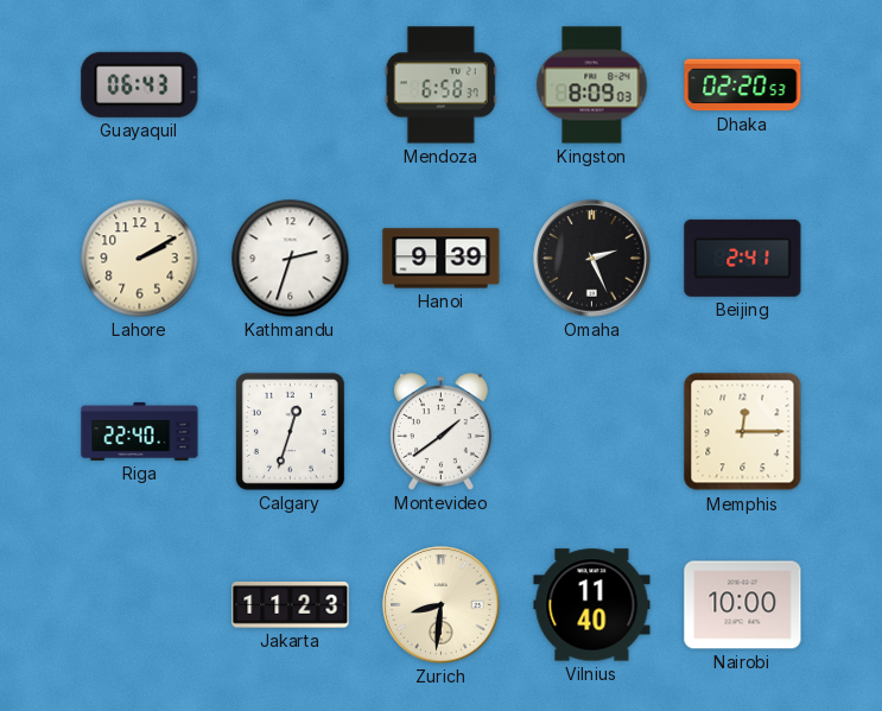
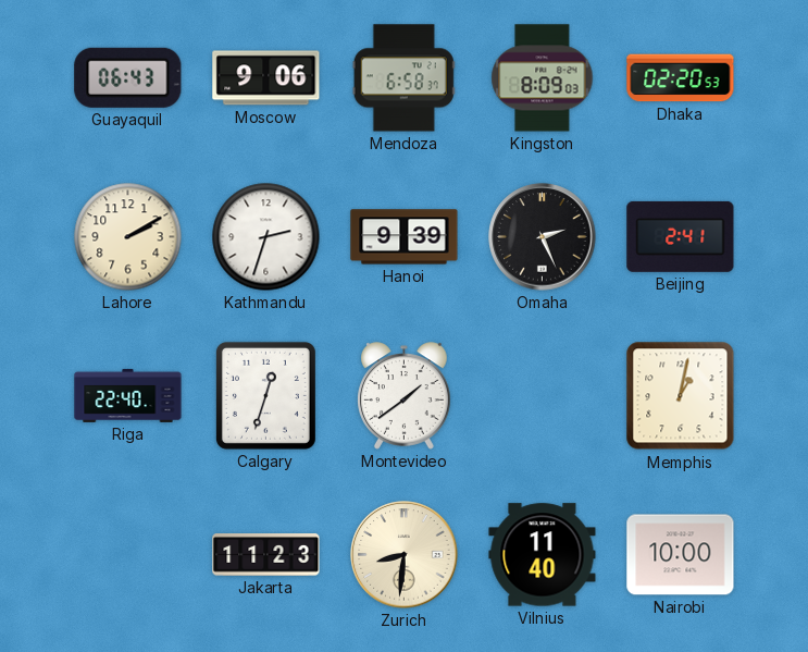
Moscow: none -> 9:06 (266, 78)
Memphis: 12:15 -> 1:02 (681, 396)
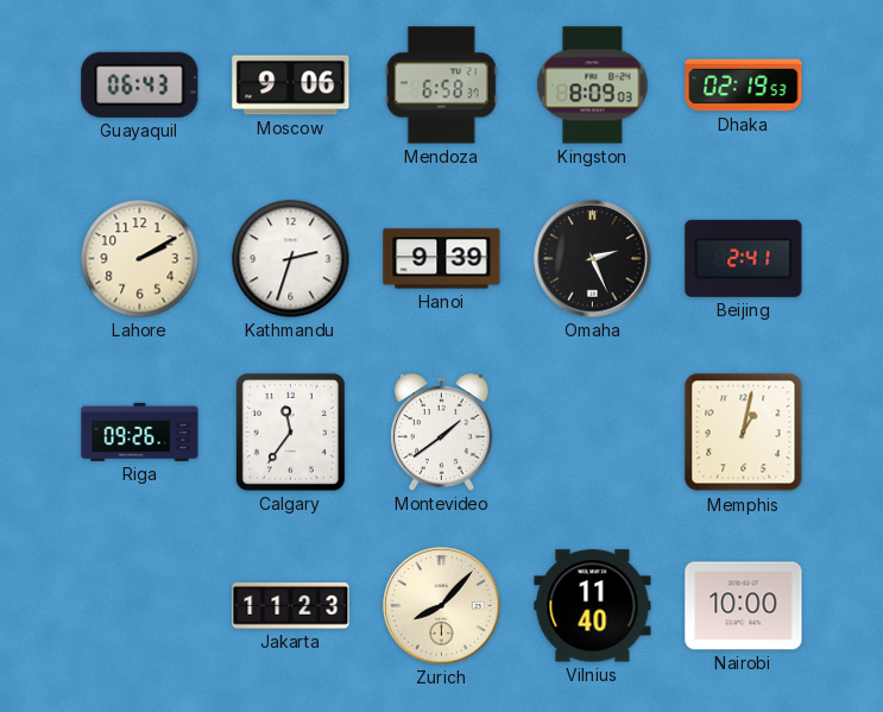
Dhaka: 02:20 -> 02:19 (744, 86)
Riga: 22:40 -> 09:26 (140, 431)
Calgary: 12:33 -> 11:36 (290, 431)
Zurich: 8:31 -> 8:07 (442, 606)
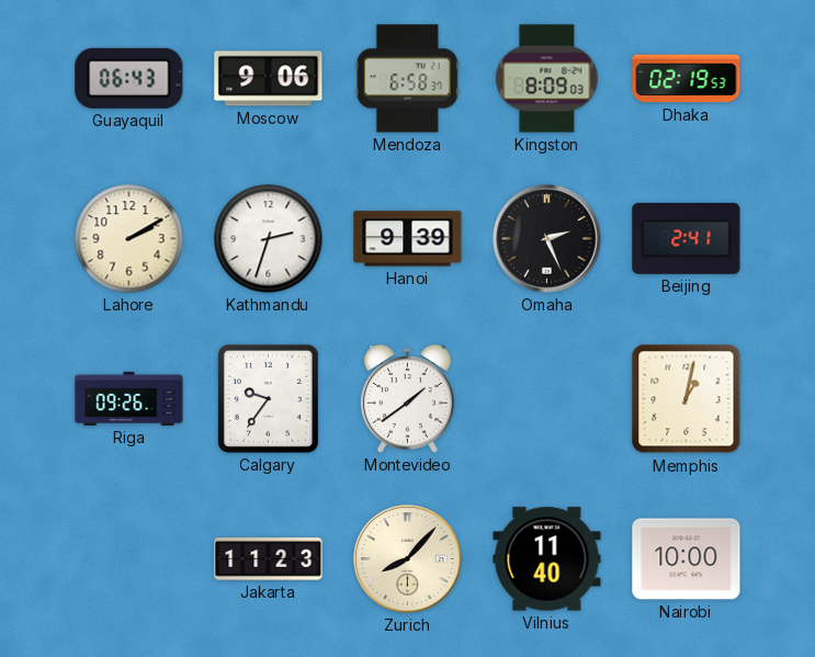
Calgary: 11:36 -> 9:36 (268, 398)
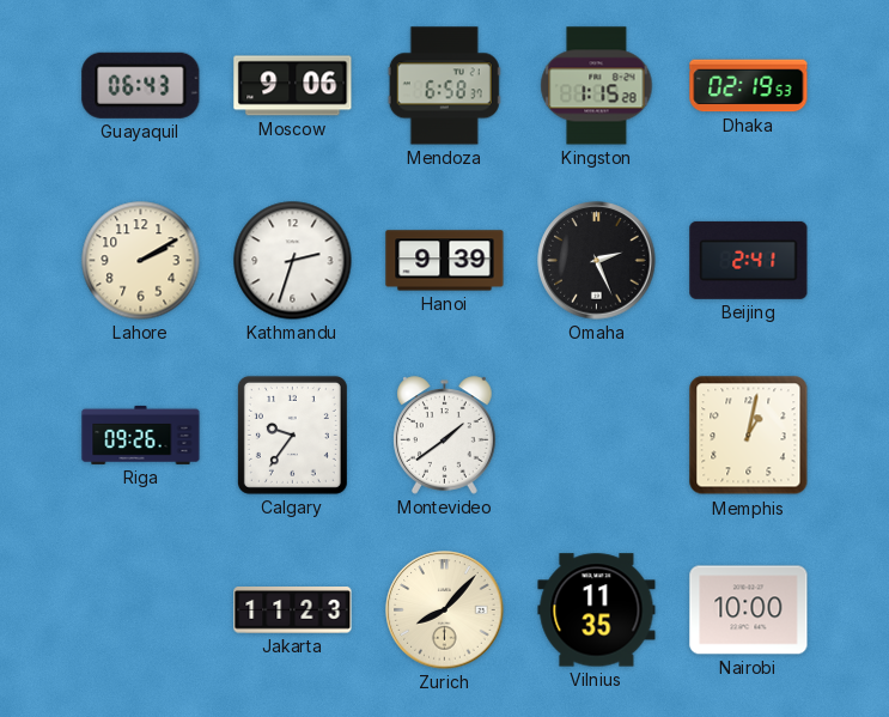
Kingston: 8:09 -> 1:15 (597, 86)
Vilnius: 11:40 -> 11:35 (597, 610)
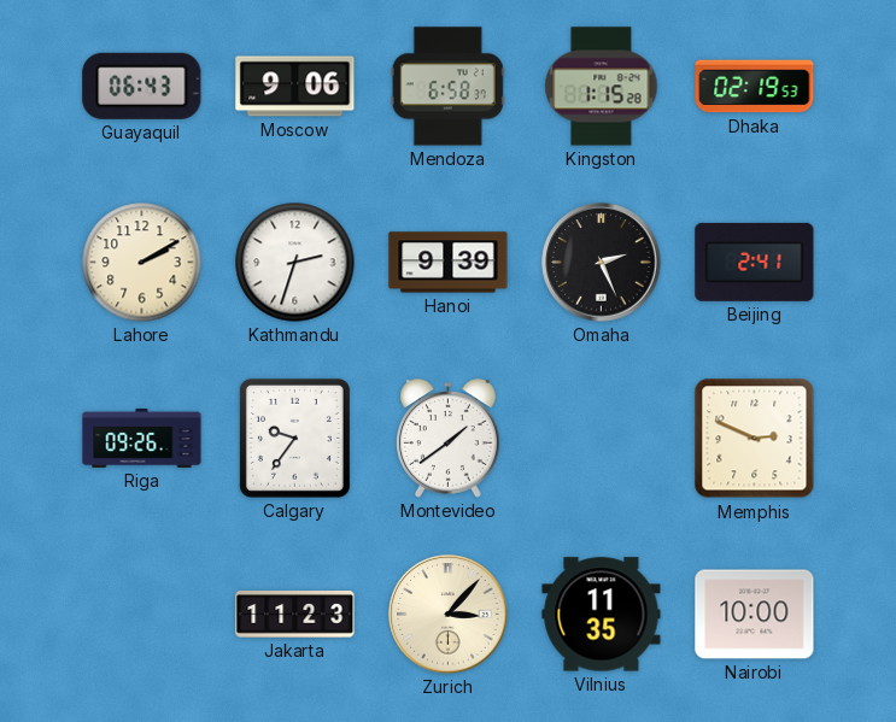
Memphis: 1:02 -> 2:49 (755, 439)
Zurich: 8:07 -> 3:07 (449, 615)
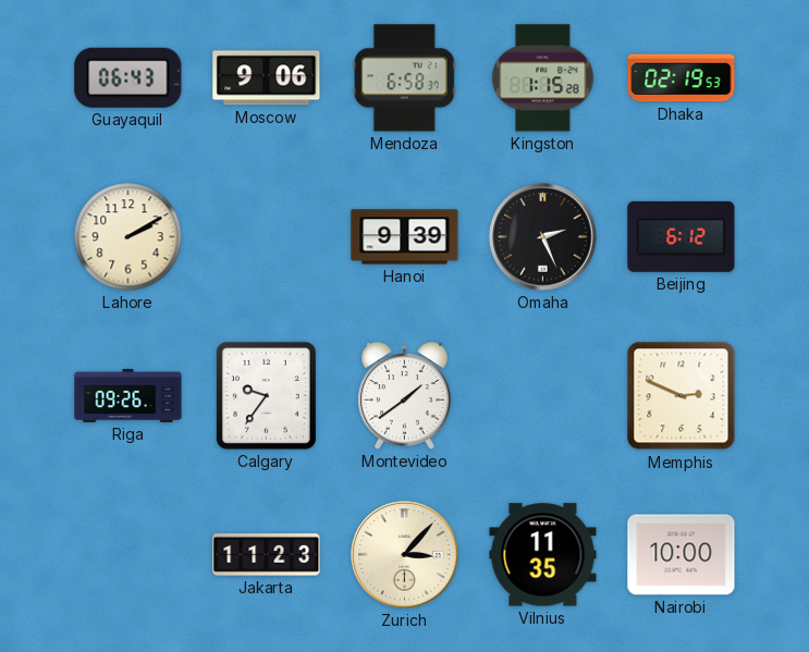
Kathmandu: 2:33 -> none (295, 263)
Beijing: 2:41 -> 6:12 (682, 236)
